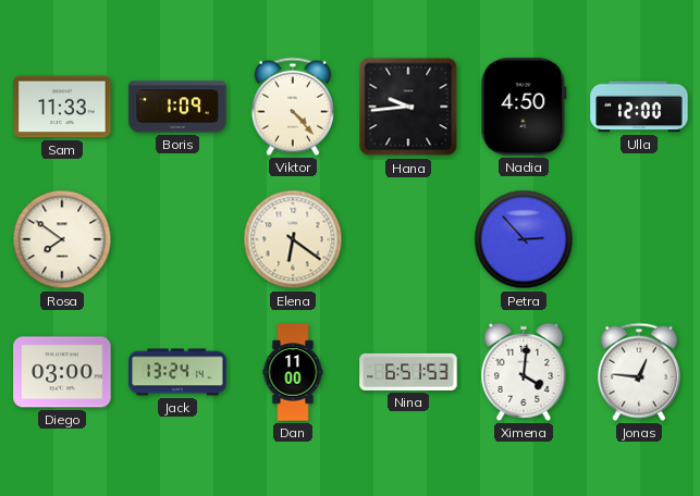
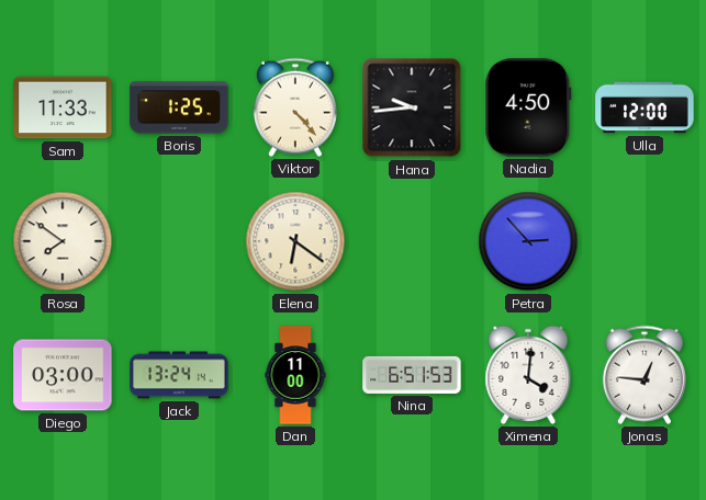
Boris: 1:09 -> 1:25 (179, 107)
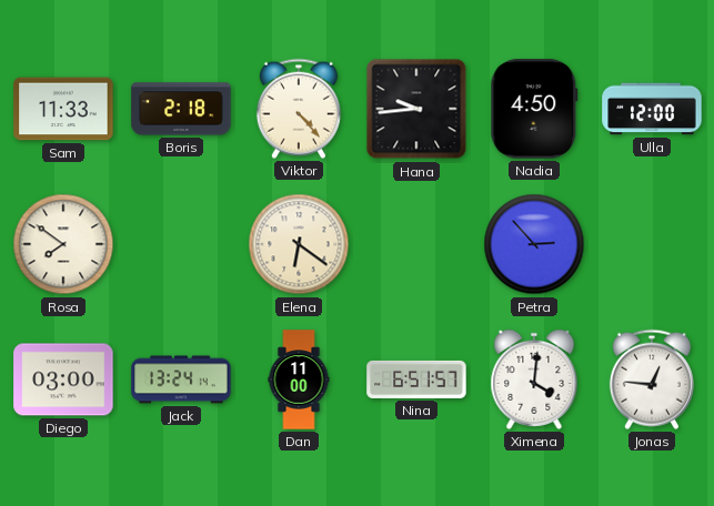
Boris: 1:25 -> 2:18 (181, 109)
Nina: 6:51:53 -> 6:51:57 (416, 379)
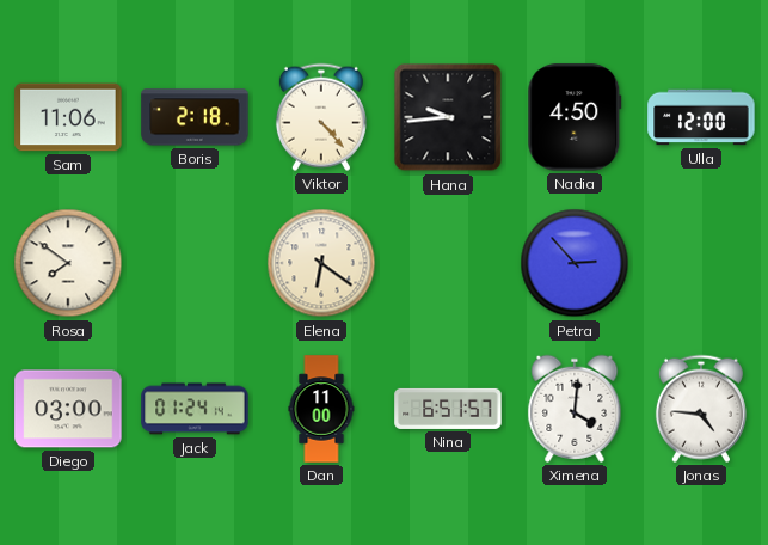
Sam: 11:33 -> 11:06 (68, 117)
Jack: 13:24 -> 01:24 (195, 409)
Jonas: 12:46 -> 4:46 (701, 409)
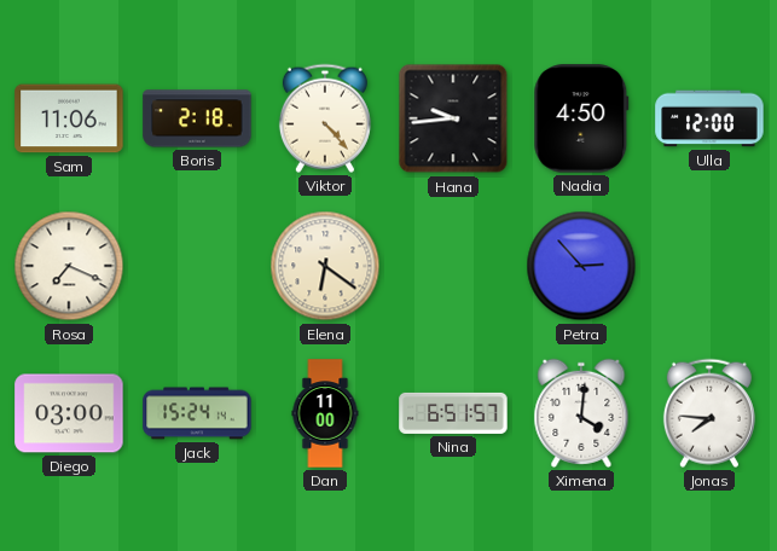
Rosa: 7:51 -> 7:19 (69, 266)
Jack: 01:24 -> 15:24 (197, 413)
Jonas: 4:46 -> 7:46 (709, 413)
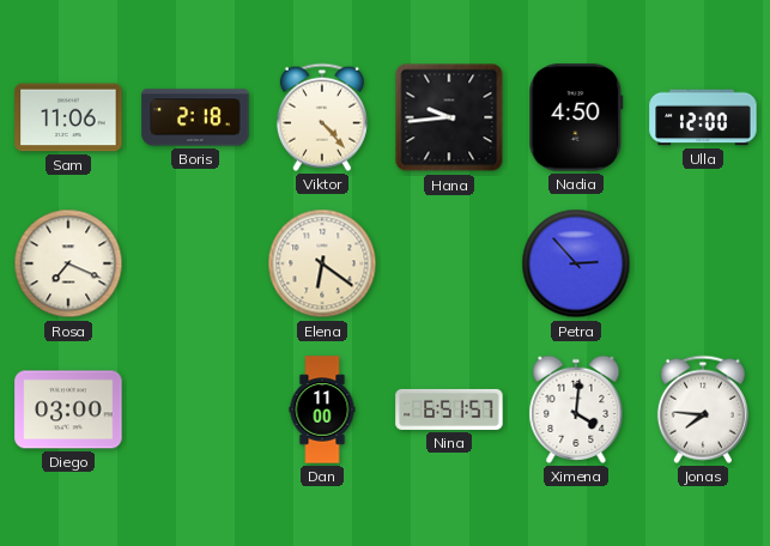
Jack: 15:24 -> none (197, 413)
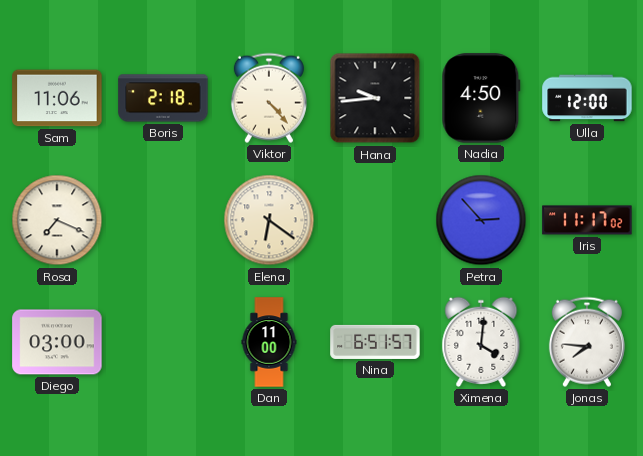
Iris: none -> 11:17 (587, 220)
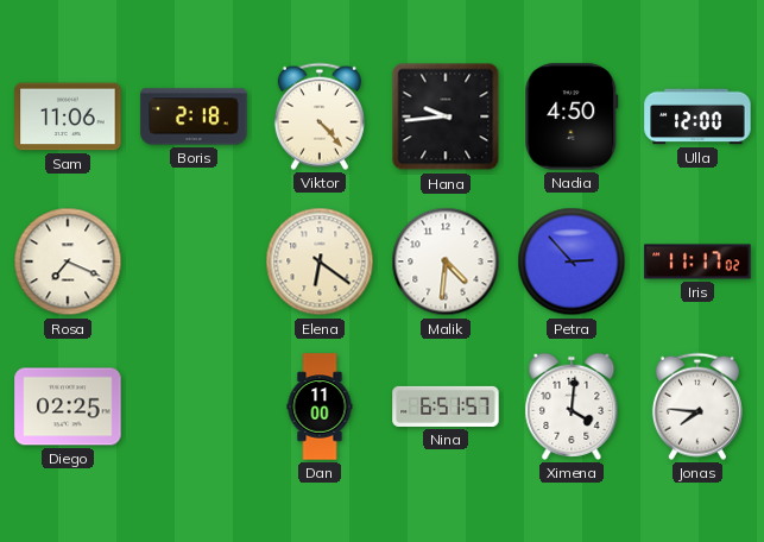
Malik: none -> 4:31 (446, 261)
Diego: 03:00 -> 02:25 (68, 406)
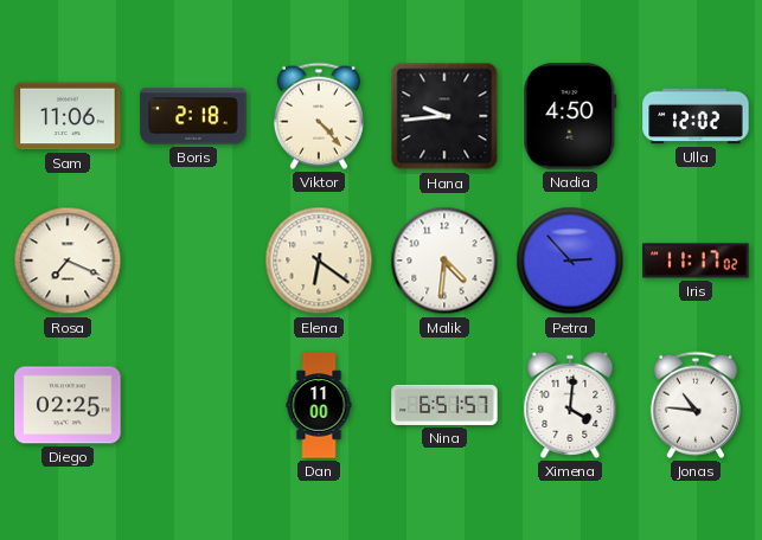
Ulla: 12:00 -> 12:02 (696, 116)
Jonas: 7:46 -> 10:46 (696, 405)
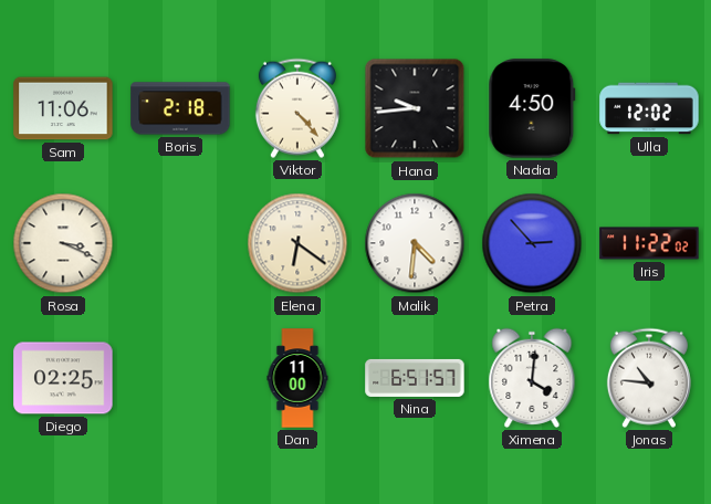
Rosa: 7:19 -> 3:19 (63, 243)
Iris: 11:17 -> 11:22 (649, 243)
